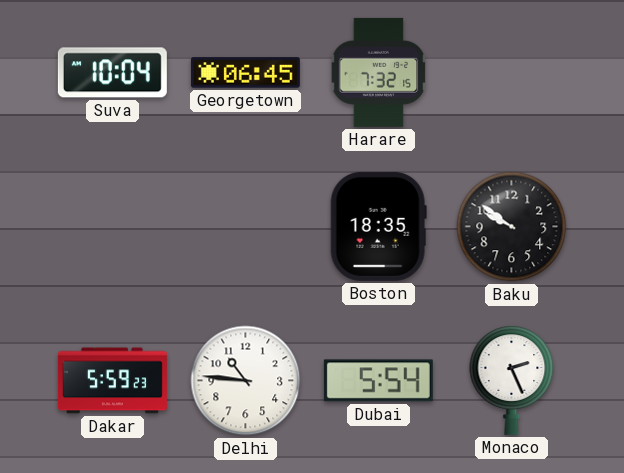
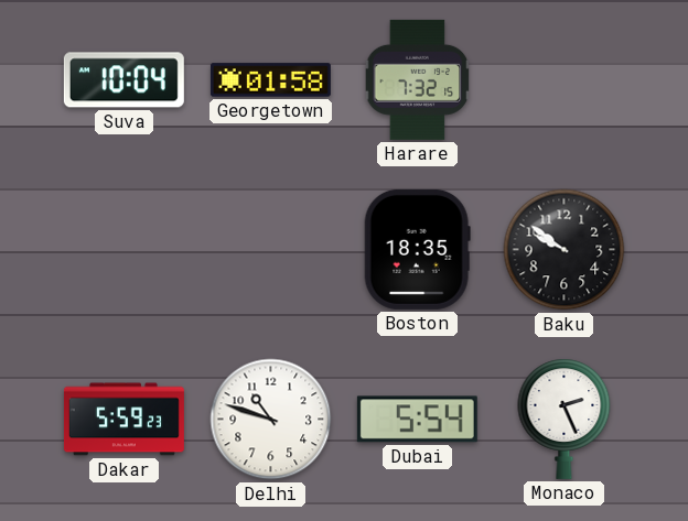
Georgetown: 06:45 -> 01:58 (270, 80)
Delhi: 10:46 -> 10:48 (271, 420)
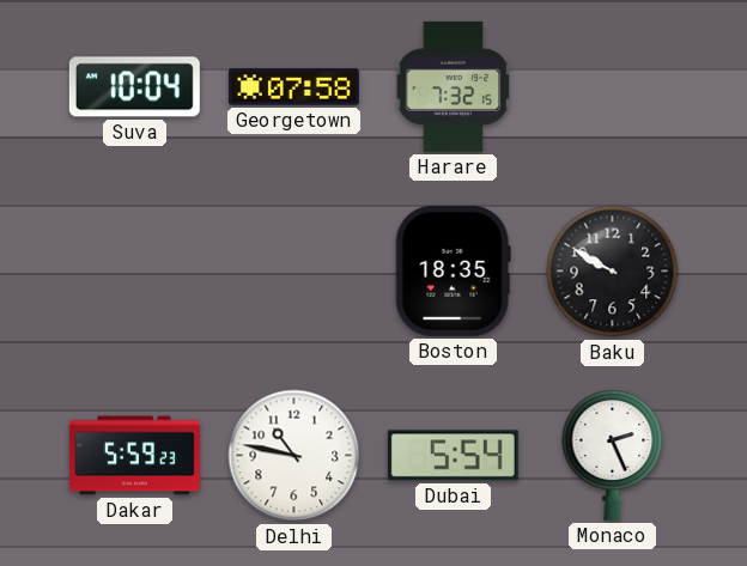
Georgetown: 01:58 -> 07:58 (293, 87)
Baku: 9:51 -> 9:50 (613, 272)
Delhi: 10:48 -> 10:47 (294, 456)
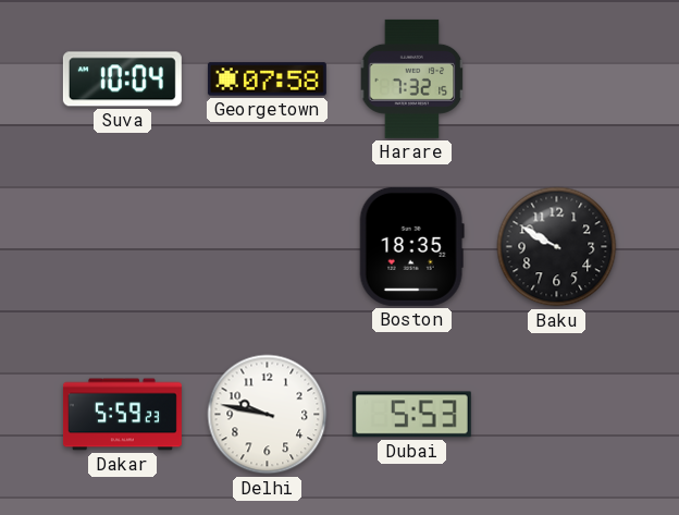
Delhi: 10:47 -> 9:47 (268, 415)
Dubai: 5:54 -> 5:53 (411, 415)
Monaco: 2:26 -> none (613, 455)
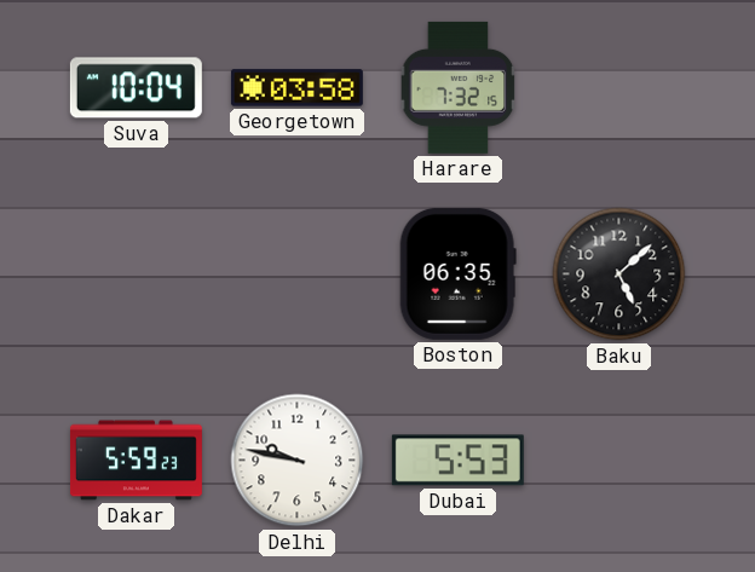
Georgetown: 07:58 -> 03:58 (296, 88)
Boston: 18:35 -> 06:35 (457, 273)
Baku: 9:50 -> 5:08 (619, 275)
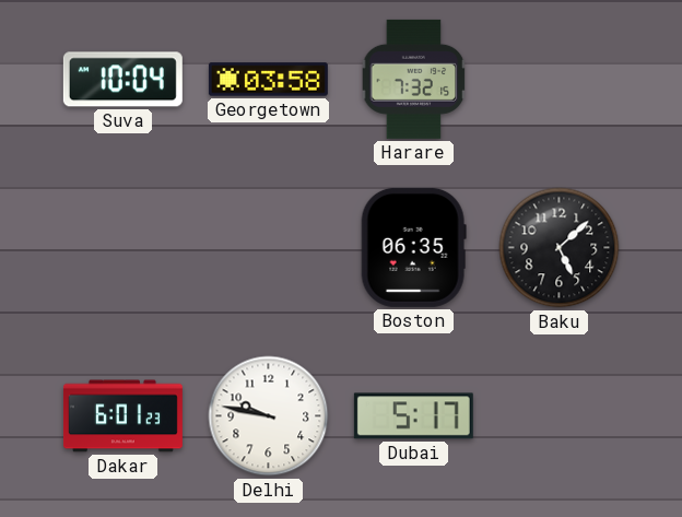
Dakar: 5:59 -> 6:01 (122, 416)
Dubai: 5:53 -> 5:17 (413, 416)
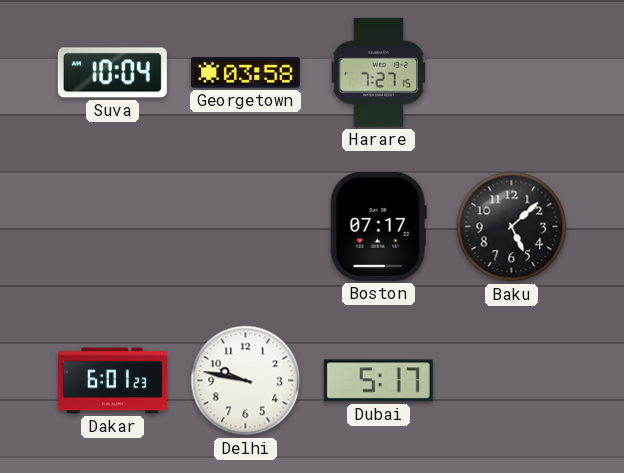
Harare: 7:32 -> 7:27 (379, 72)
Boston: 06:35 -> 07:17 (378, 226)
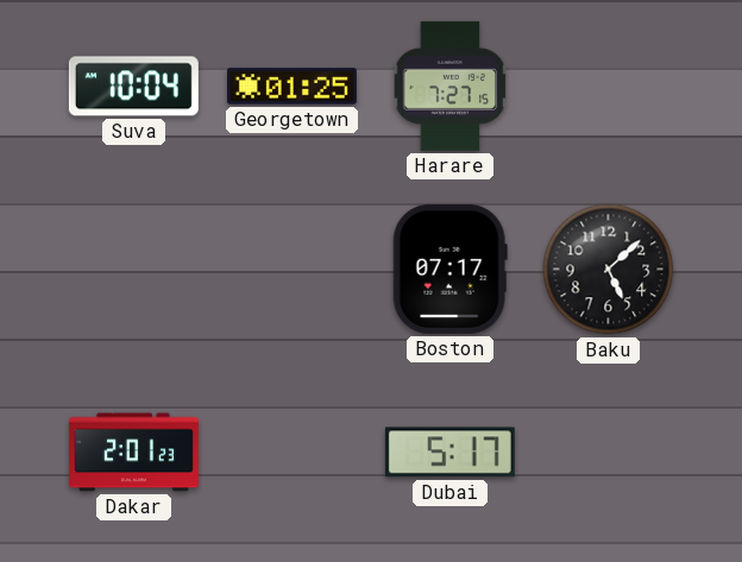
Georgetown: 03:58 -> 01:25 (291, 87)
Dakar: 6:01 -> 2:01 (133, 453)
Delhi: 9:47 -> none (246, 381)
